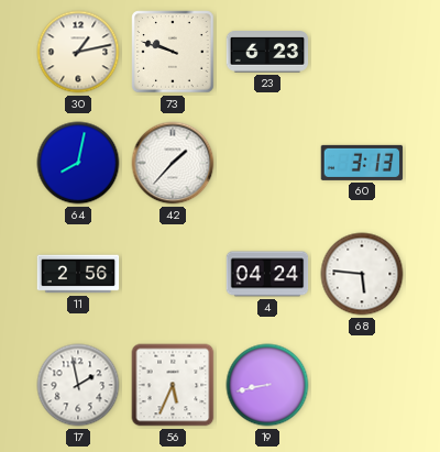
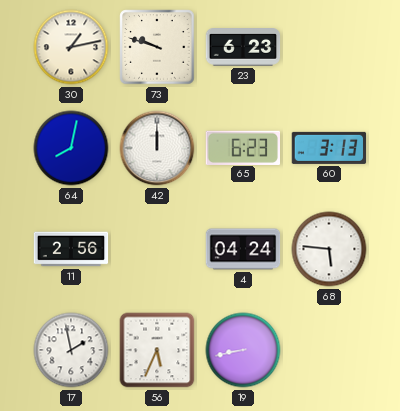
42: 1:37 -> 12:00 (157, 148)
65: none -> 6:23 (242, 147)
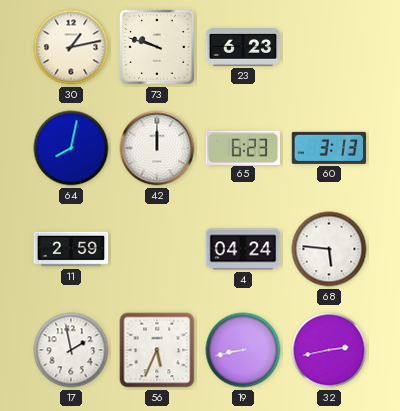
11: 2:56 -> 2:59 (71, 249)
32: none -> 2:43 (329, 350)
